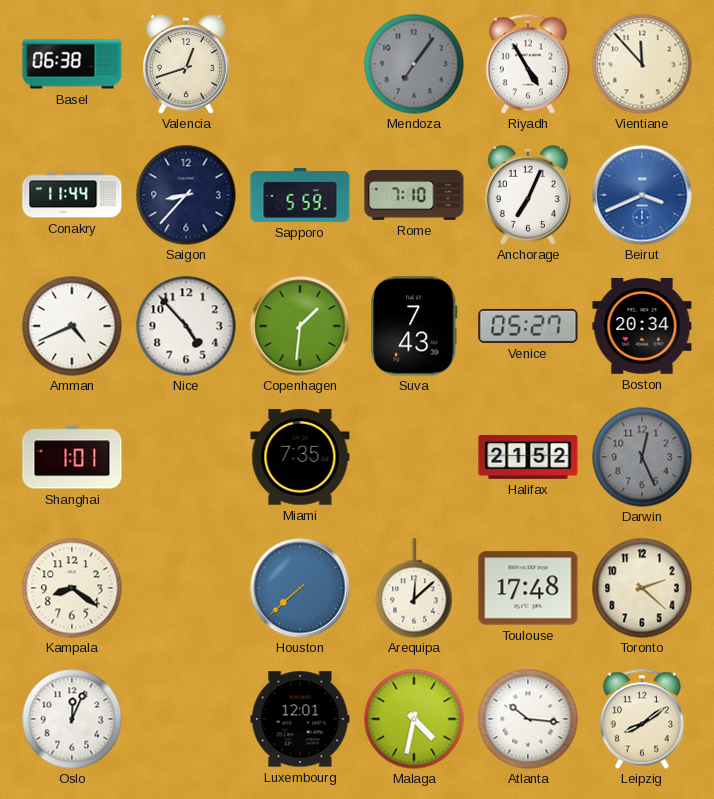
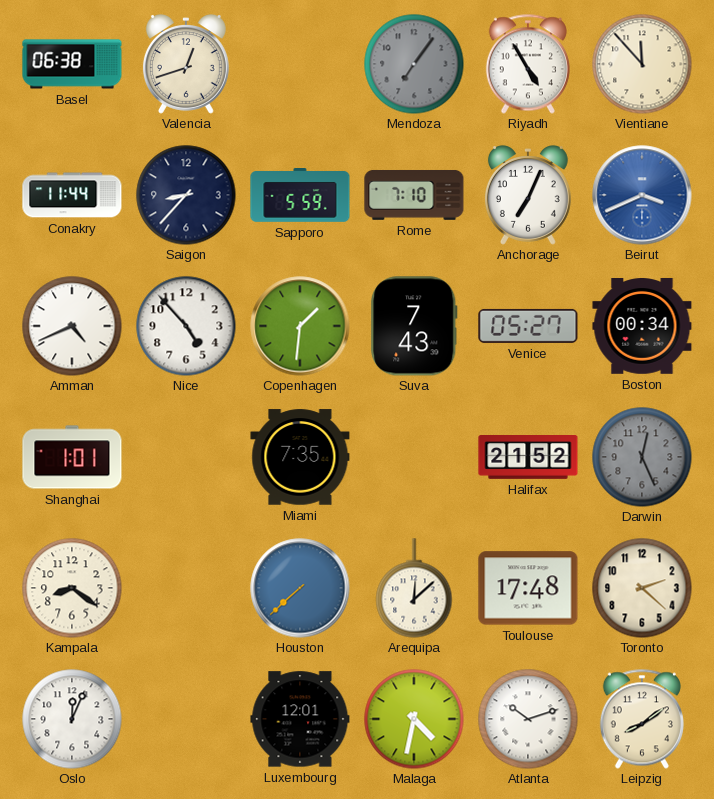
Boston: 20:34 -> 00:34 (642, 327)
Atlanta: 10:16 -> 10:12 (528, 719)
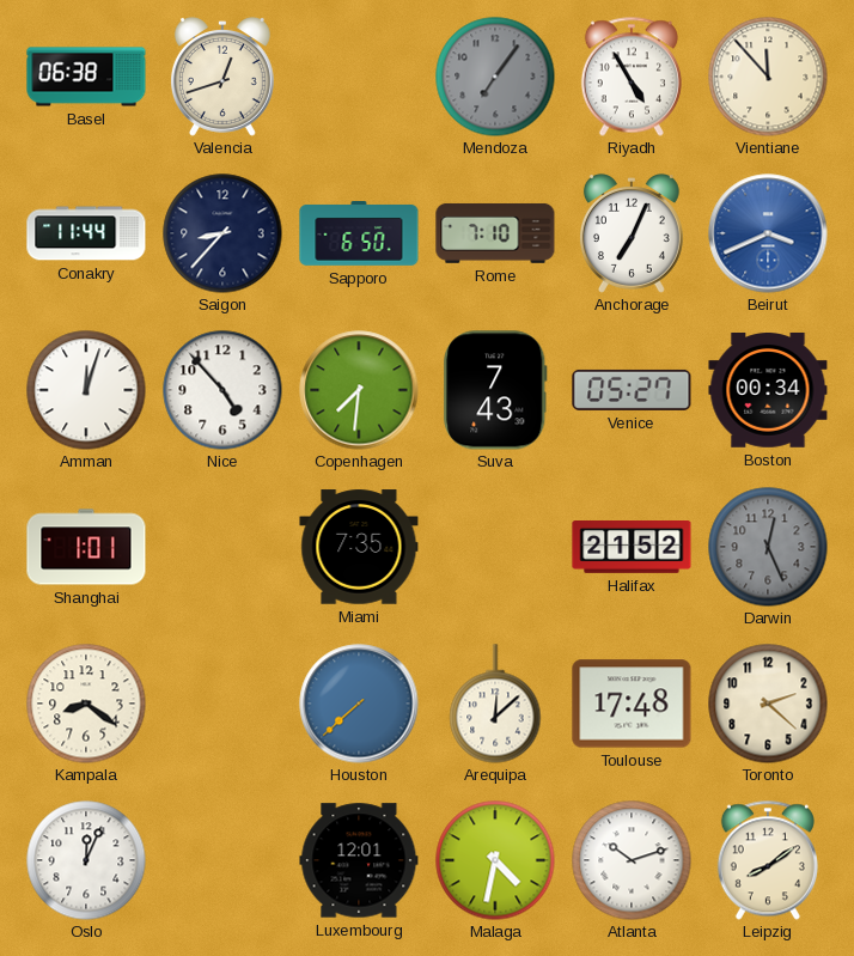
Sapporo: 5:59 -> 6:50 (359, 235)
Amman: 4:41 -> 12:03 (86, 390)
Copenhagen: 1:31 -> 7:31 (359, 390)
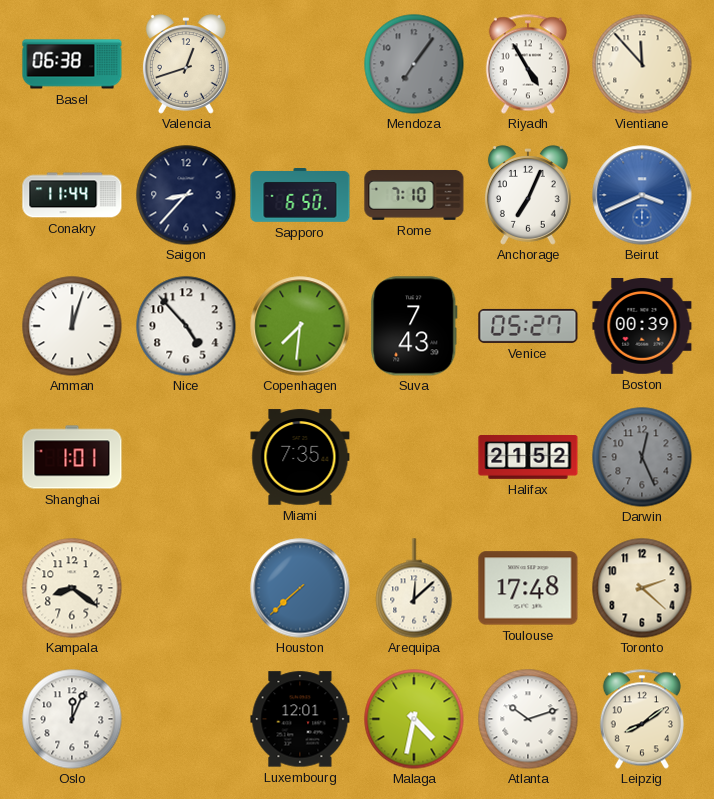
Boston: 00:34 -> 00:39 (642, 327)
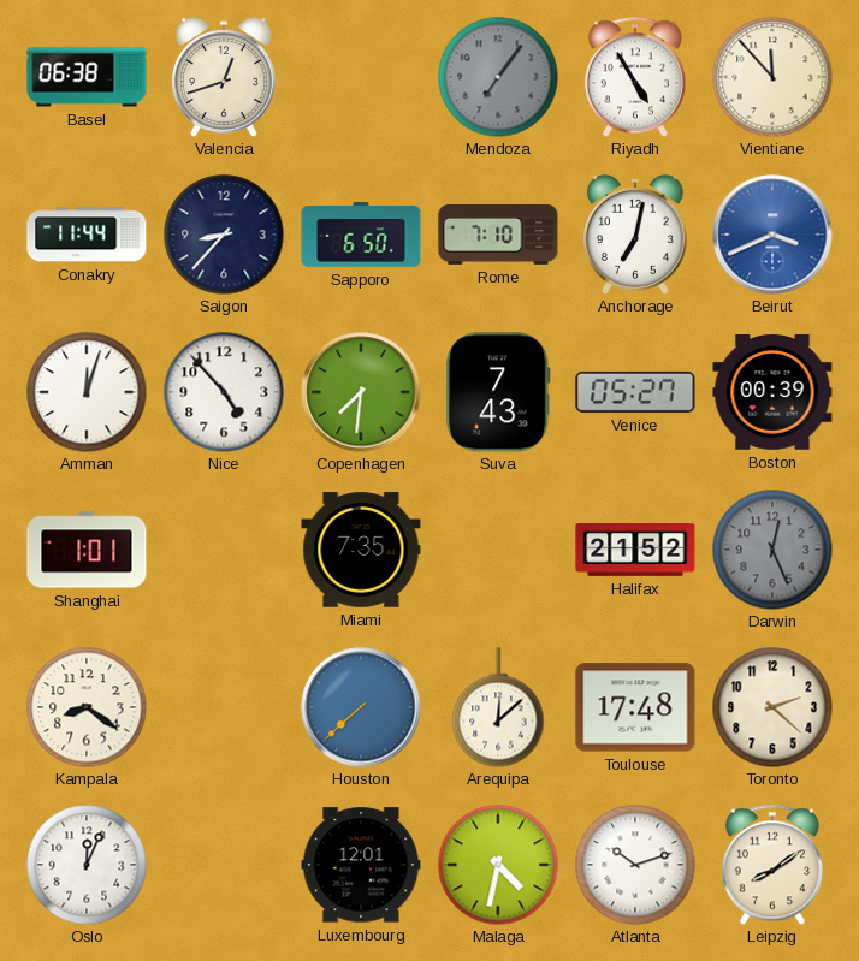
Anchorage: 7:04 -> 7:02 (635, 235)
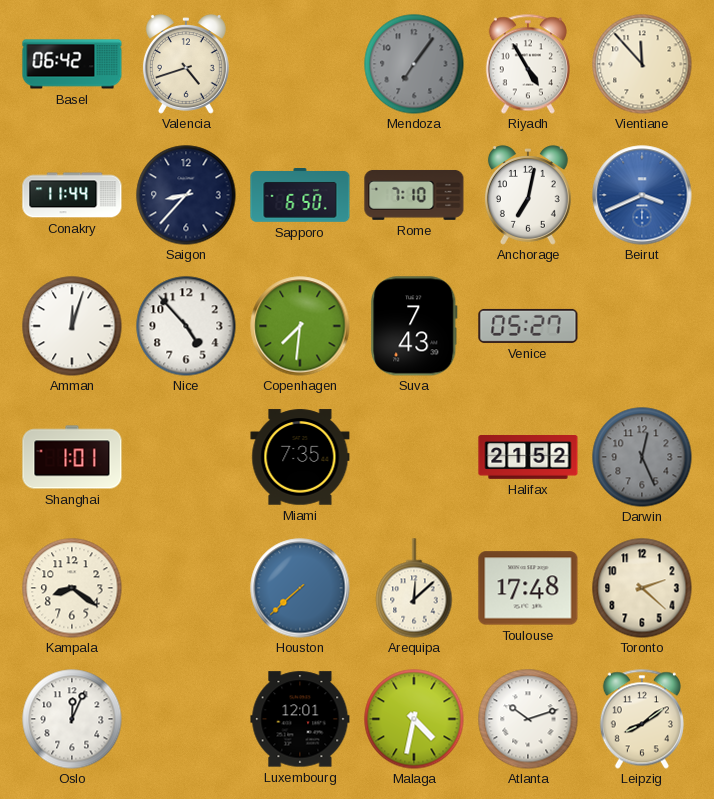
Basel: 06:38 -> 06:42 (72, 64)
Valencia: 12:42 -> 4:42 (186, 64)
Boston: 00:39 -> none (772, 393)
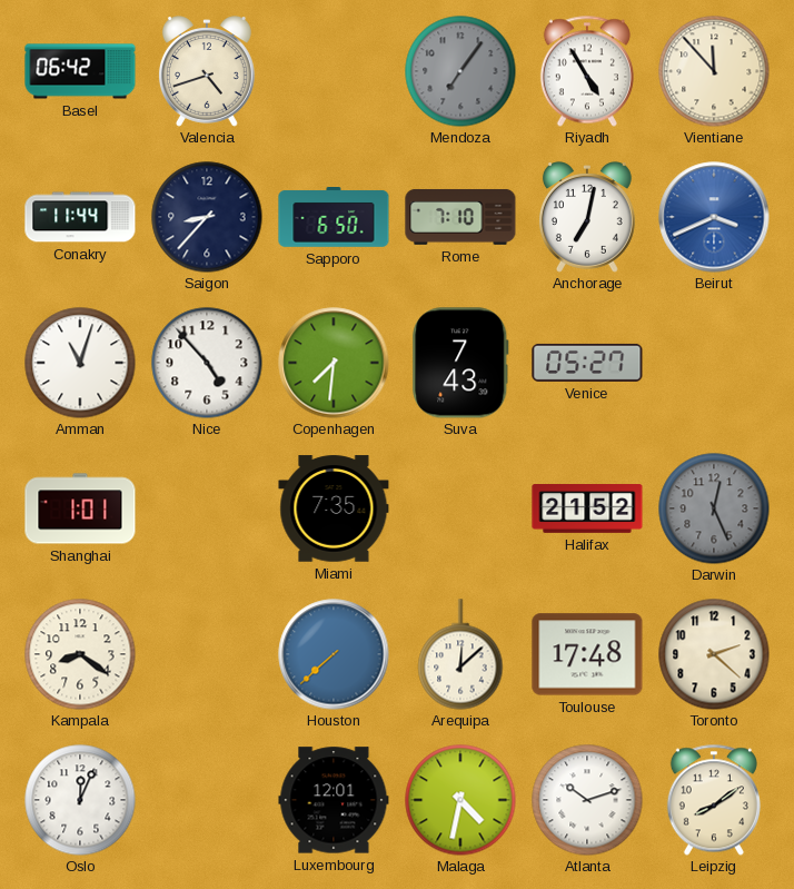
Amman: 12:03 -> 11:03 (80, 363)
